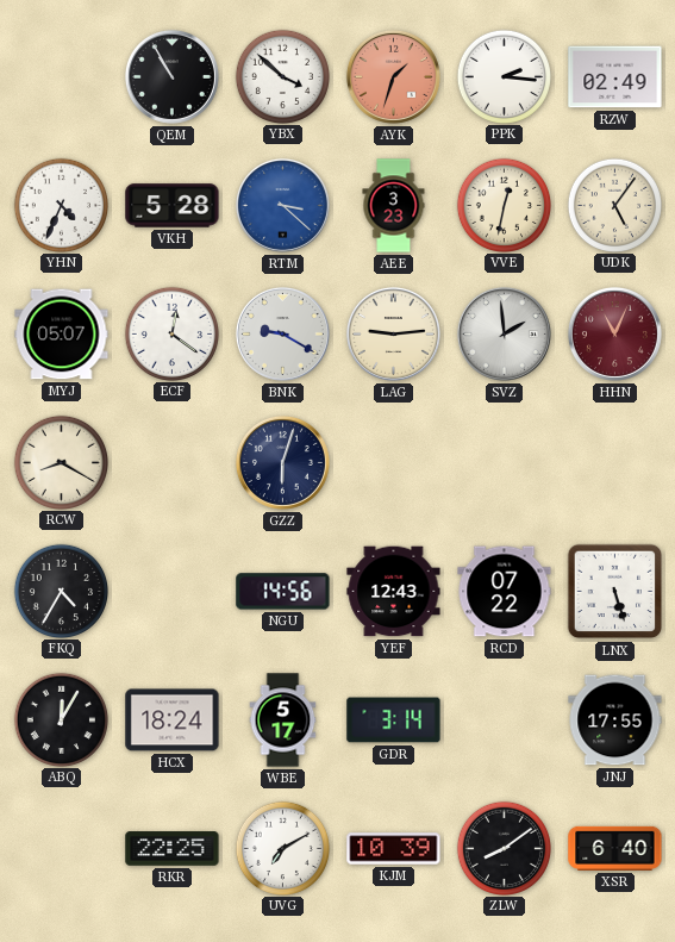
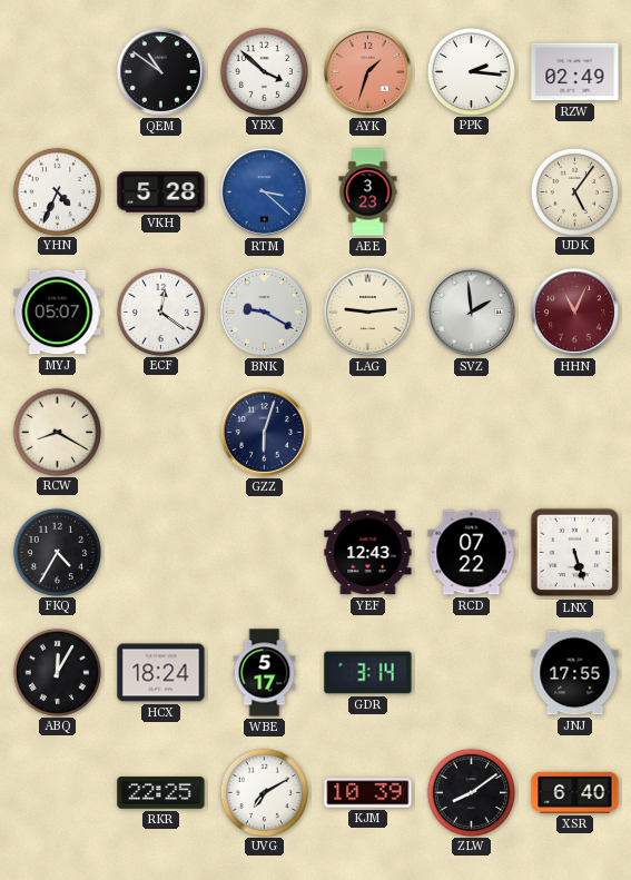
QEM: 10:55 -> 10:51 (160, 71)
VVE: 12:32 -> none (504, 205)
NGU: 14:56 -> none (283, 592)
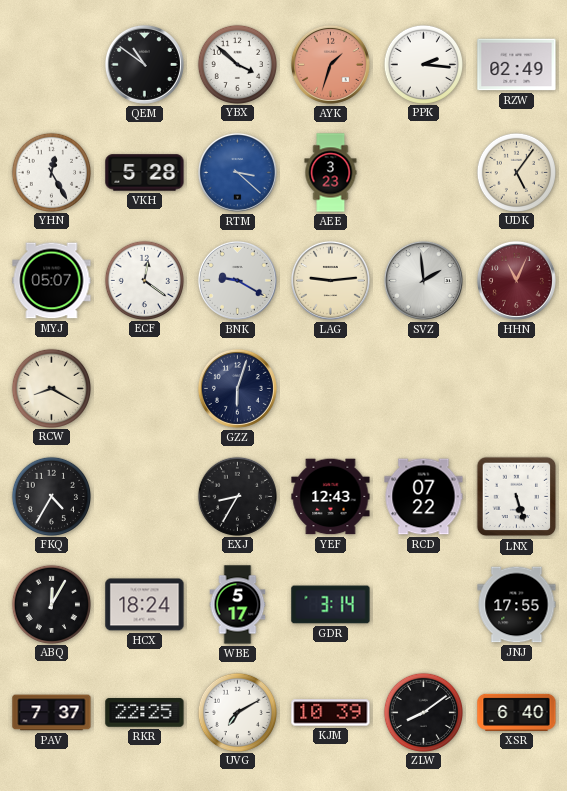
YHN: 4:34 -> 12:25 (51, 172)
EXJ: none -> 8:35 (237, 496)
PAV: none -> 7:37 (52, 713)
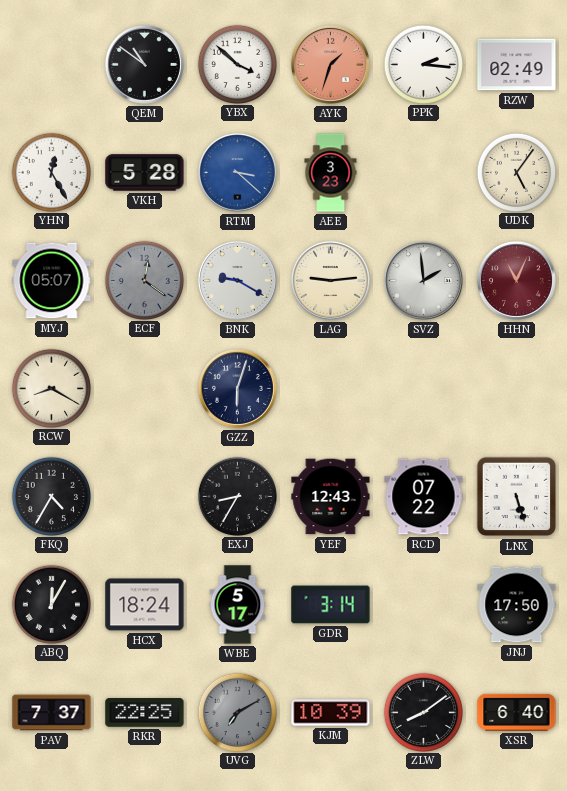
ECF dial: white -> grey (144, 280)
JNJ: 17:55 -> 17:50 (517, 605)
UVG dial: white -> grey (237, 712)
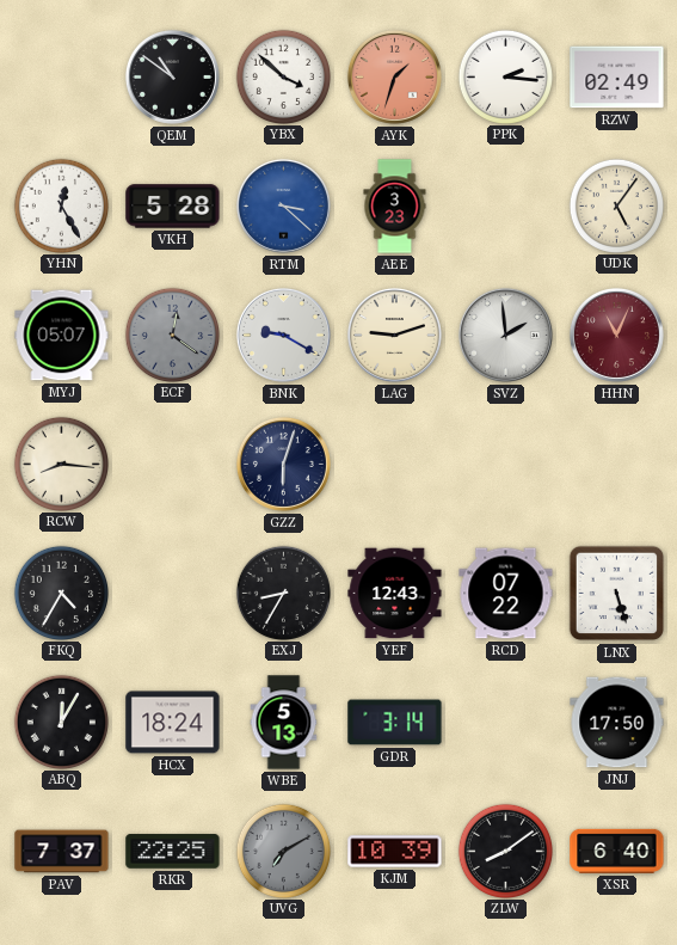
LAG: 9:14 -> 9:12 (394, 335)
RCW: 8:20 -> 8:16 (61, 464)
WBE: 5:17 -> 5:13 (284, 723)
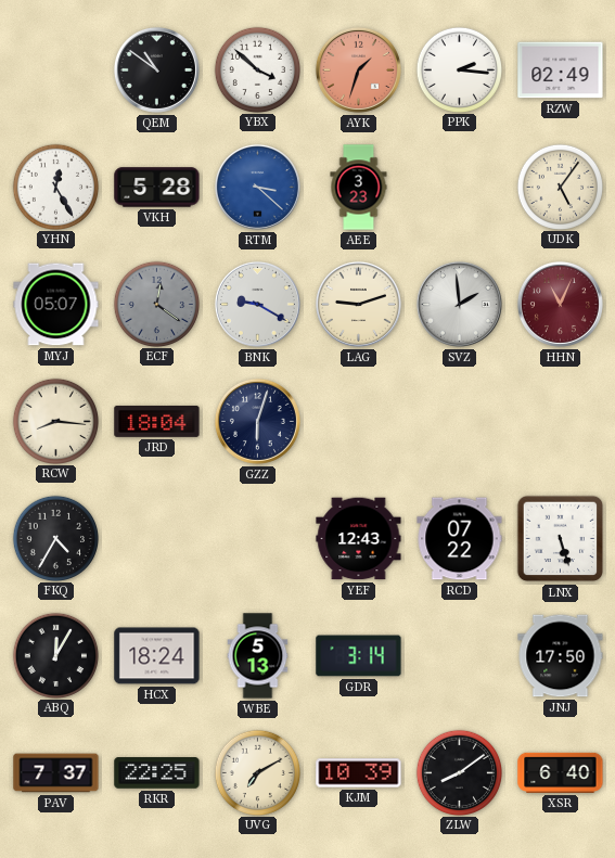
JRD: none -> 18:04 (157, 421)
EXJ: 8:35 -> none (283, 593)
UVG dial: grey -> cream (257, 772)
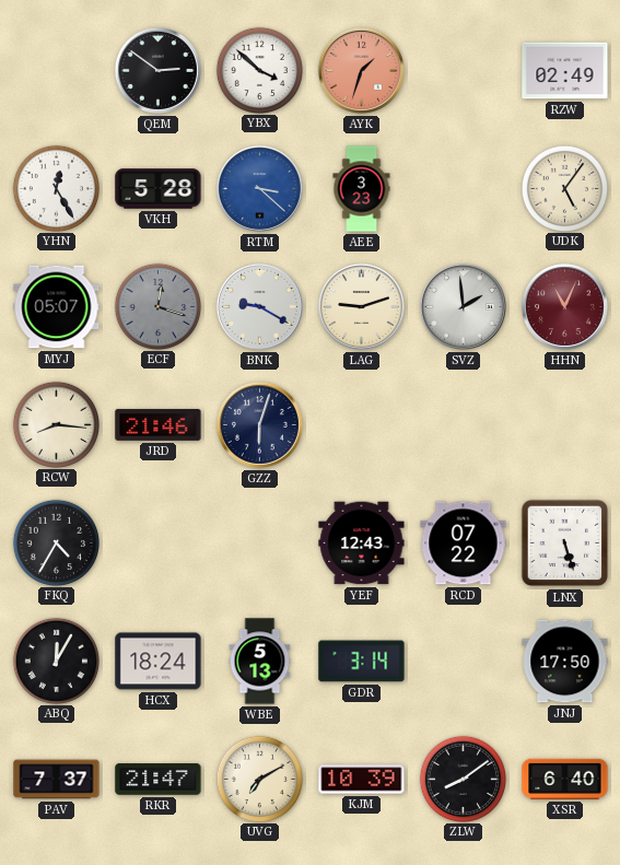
QEM: 10:51 -> 2:51 (157, 70)
PPK: 2:16 -> none (459, 69)
ECF: 12:21 -> 12:18 (157, 306)
JRD: 18:04 -> 21:46 (159, 424)
RKR: 22:25 -> 21:47 (159, 780)
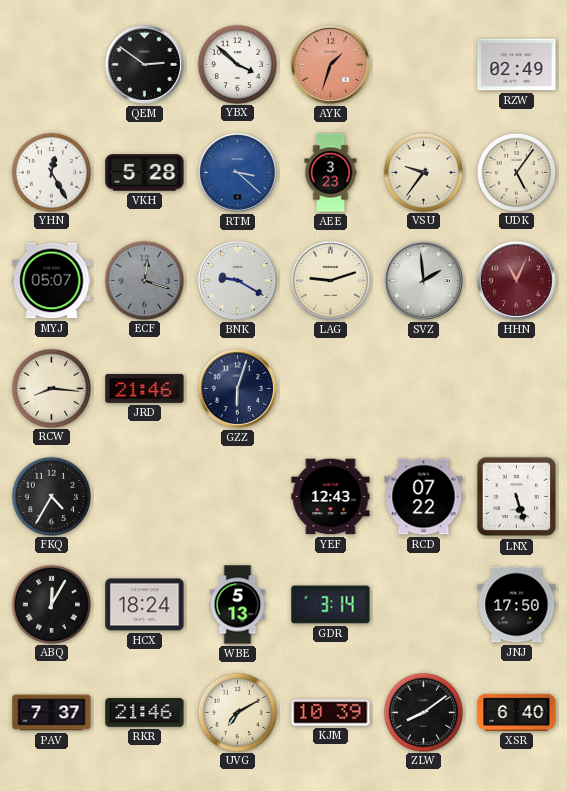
VSU: none -> 9:36 (423, 172)
RKR: 21:47 -> 21:46 (145, 713)
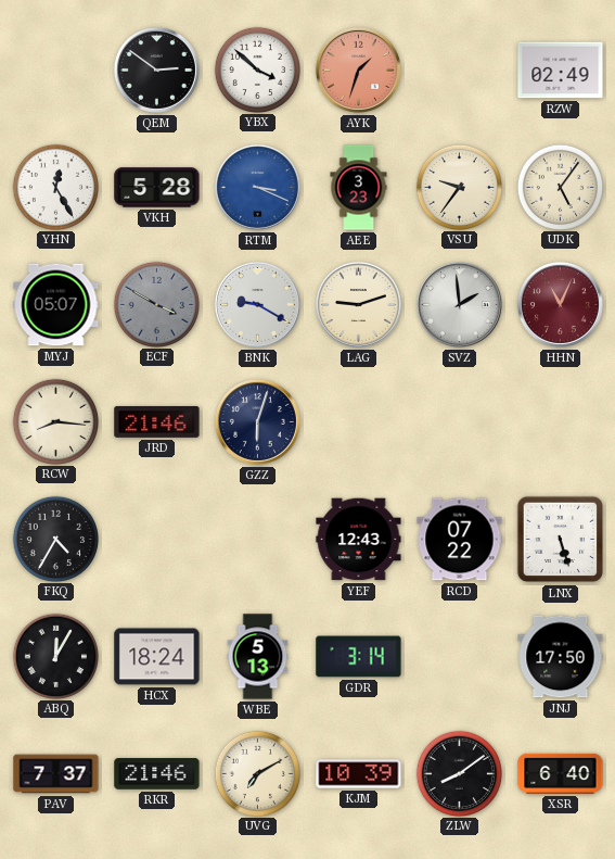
RTM: 3:22 -> 3:19 (257, 187)
ECF: 12:18 -> 3:50 (156, 304)
